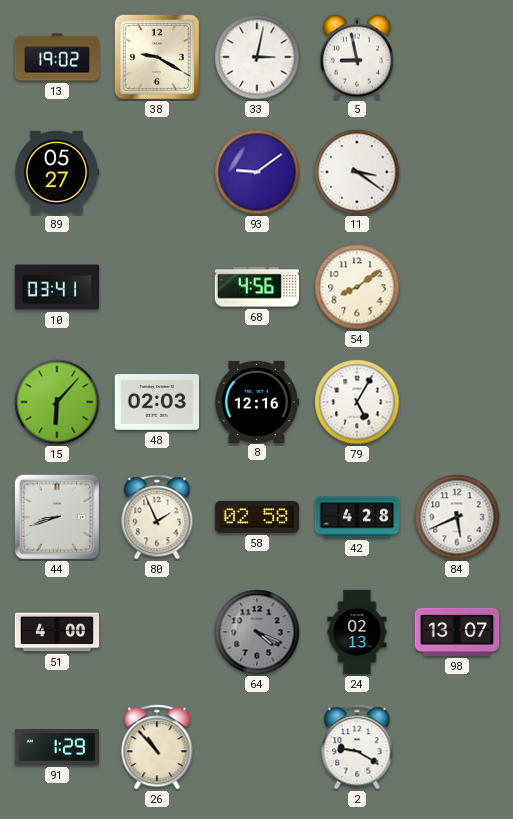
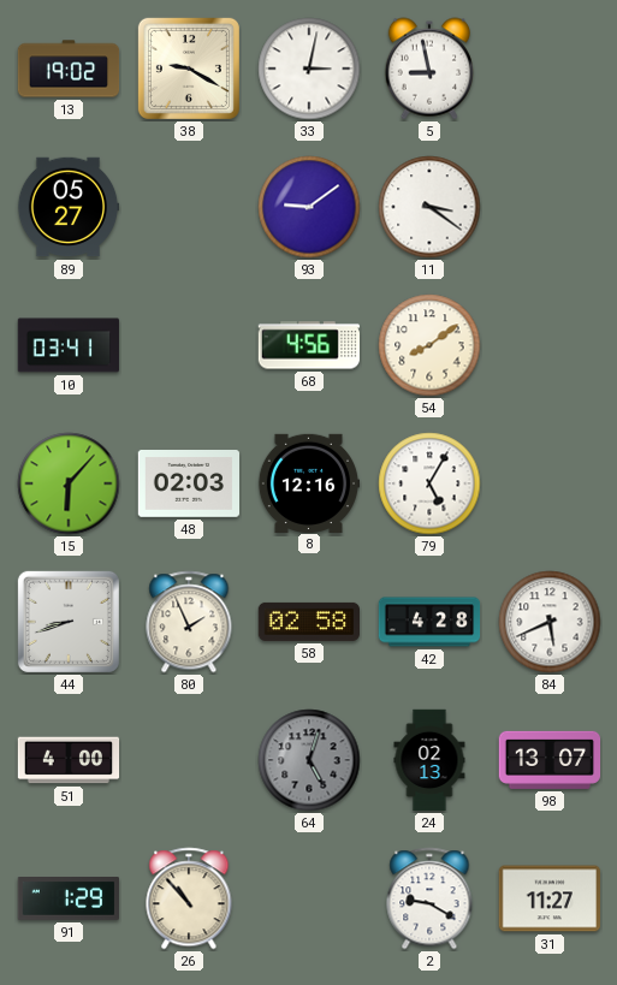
64: 4:19 -> 5:03 (309, 760)
31: none -> 11:27 (550, 898)
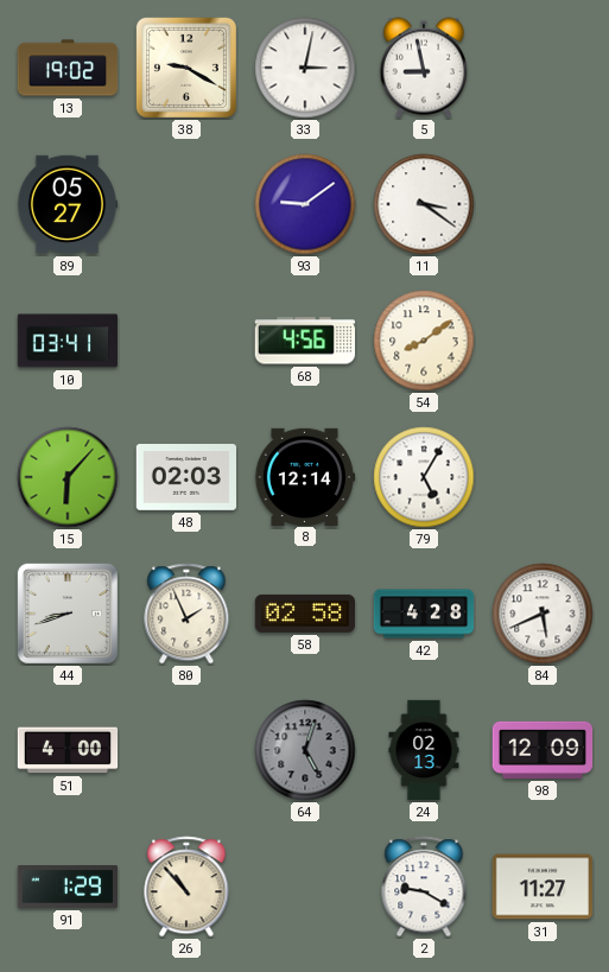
8: 12:16 -> 12:14 (305, 476)
98: 13:07 -> 12:09 (543, 750)
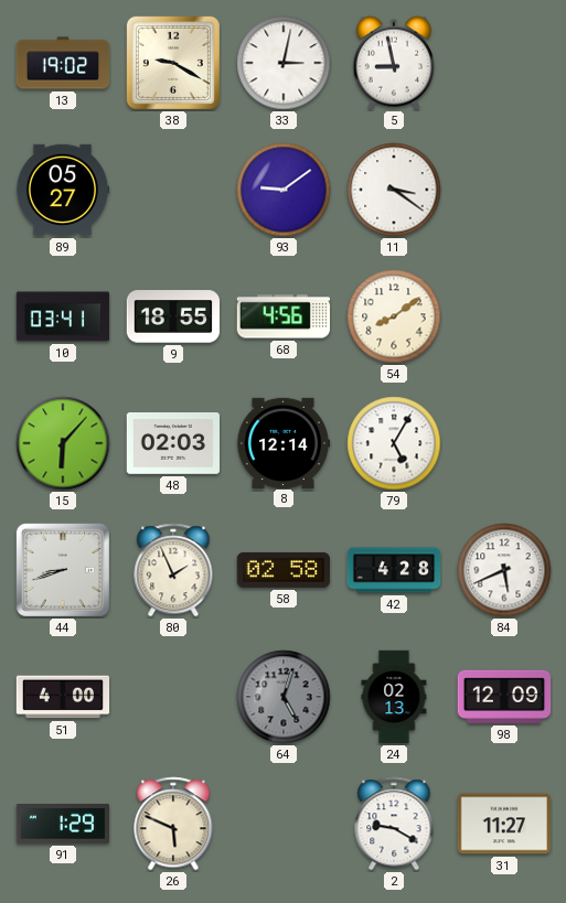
9: none -> 18:55 (173, 316)
26: 10:53 -> 5:49 (173, 824)
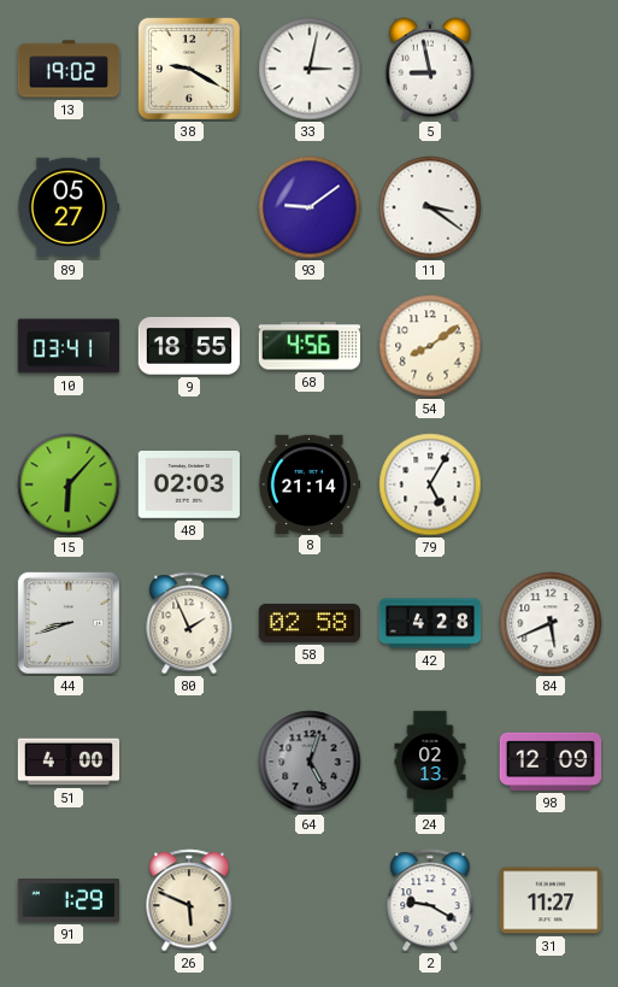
8: 12:14 -> 21:14 (310, 483)
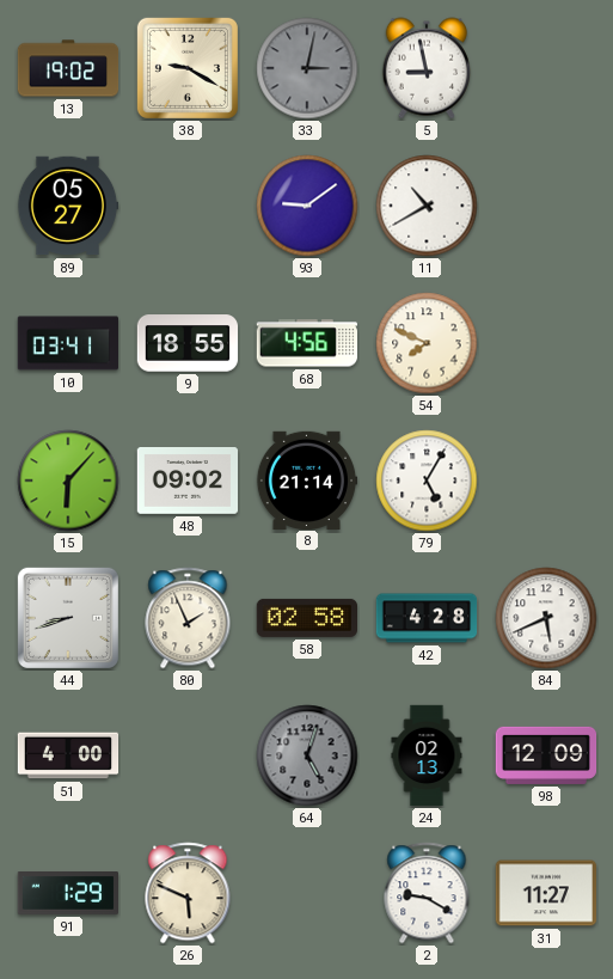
33 dial: white -> grey (307, 68)
11: 3:21 -> 10:40 (427, 206)
54: 8:09 -> 7:49 (427, 343)
48: 02:03 -> 09:02 (188, 482)
